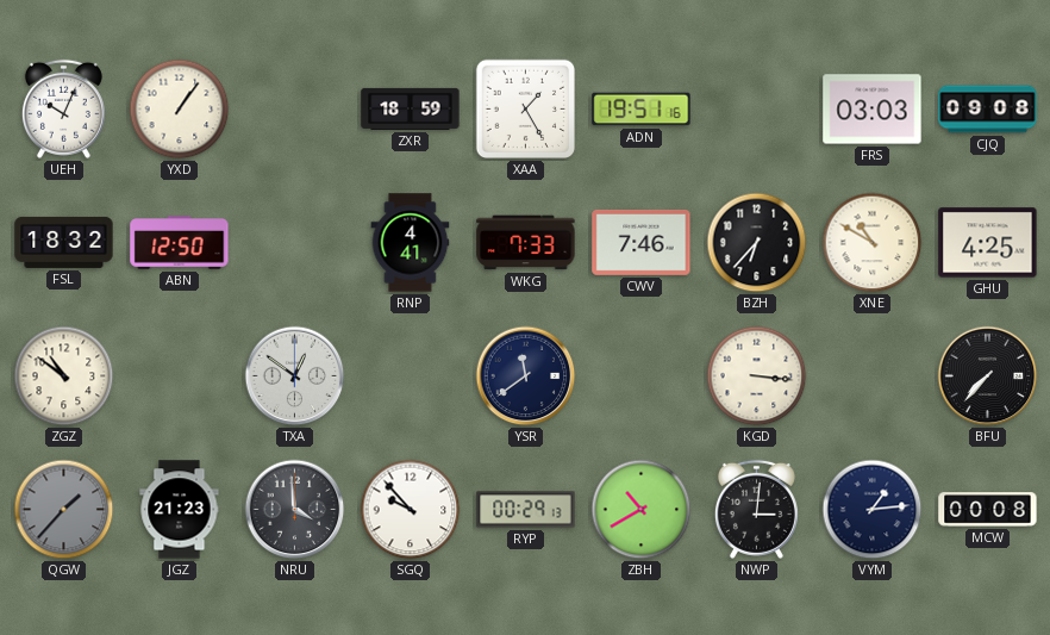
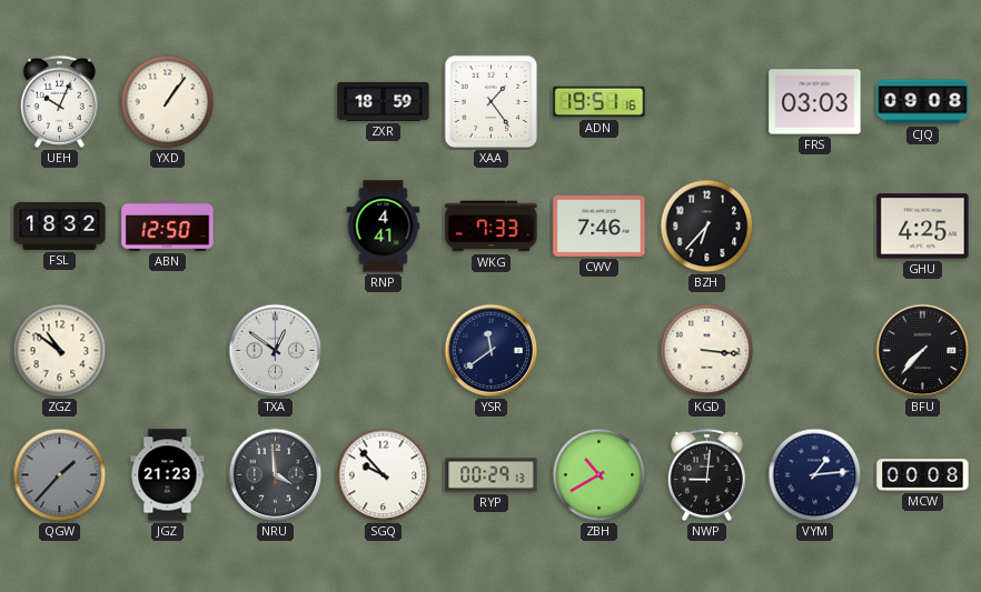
XAA: 1:25 -> 1:24 (490, 102)
XNE: 10:50 -> none (873, 243)
NWP: 3:01 -> 9:01 (706, 474)
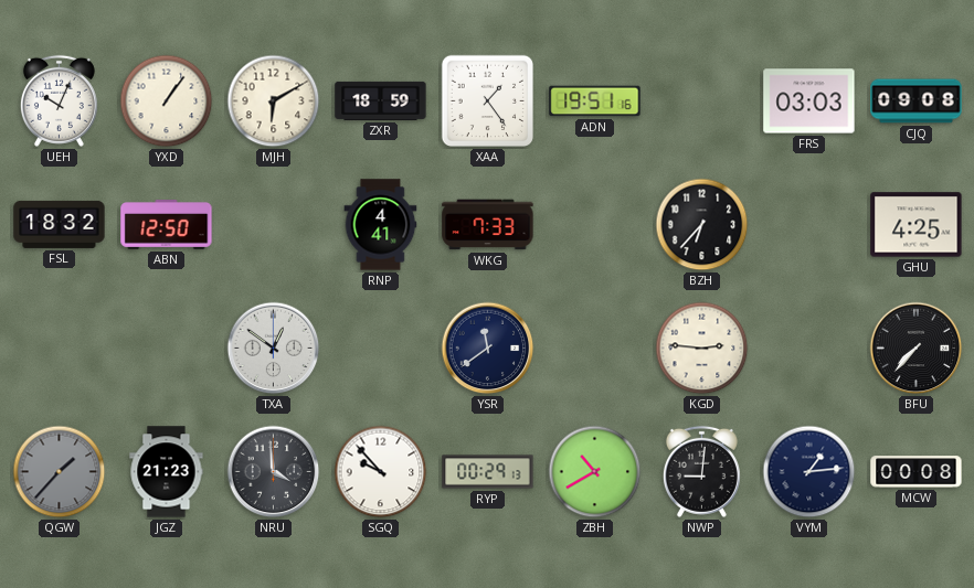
MJH: none -> 6:10 (274, 101)
CWV: 7:46 -> none (599, 225)
ZGZ: 10:51 -> none (60, 351)
KGD: 3:16 -> 2:46 (702, 349)
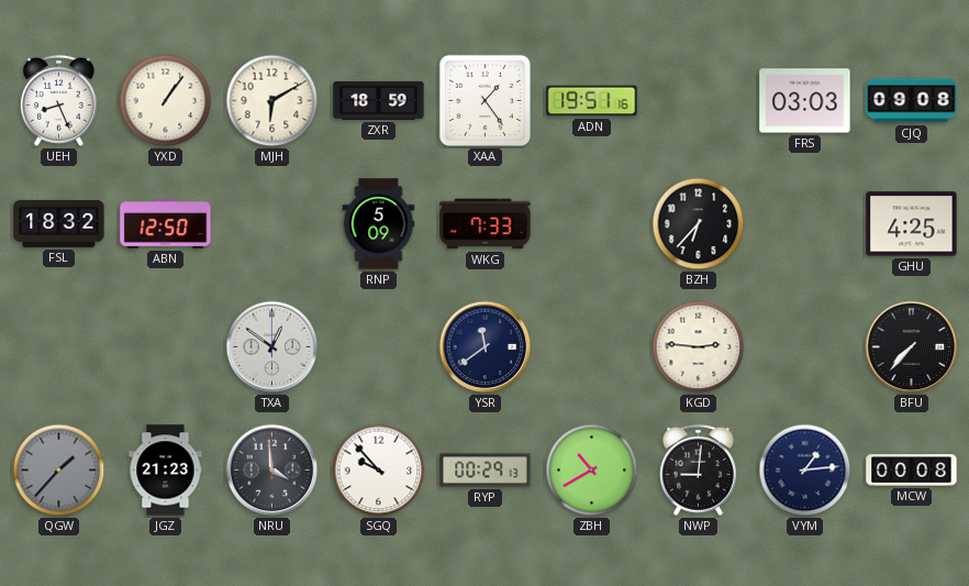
UEH: 10:04 -> 8:26 (58, 100)
RNP: 4:41 -> 5:09 (379, 224)
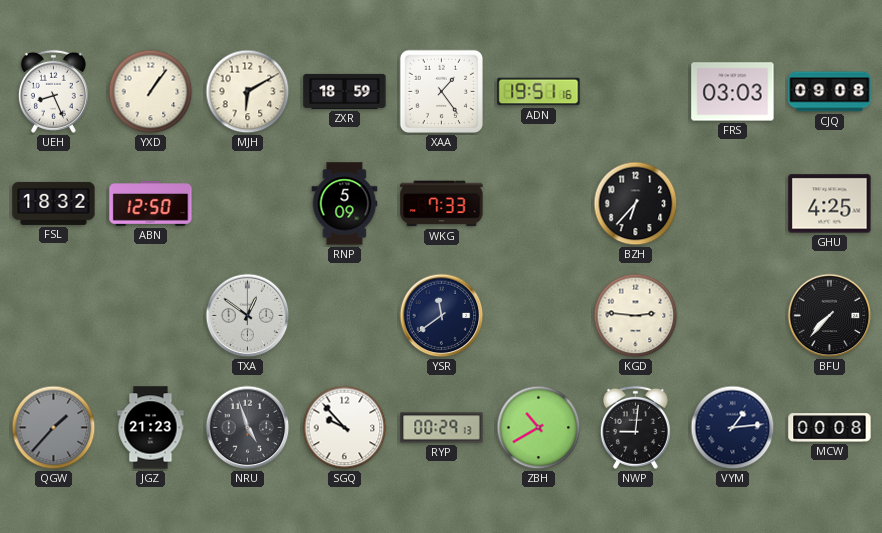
NRU: 3:59 -> 4:57 (248, 428)
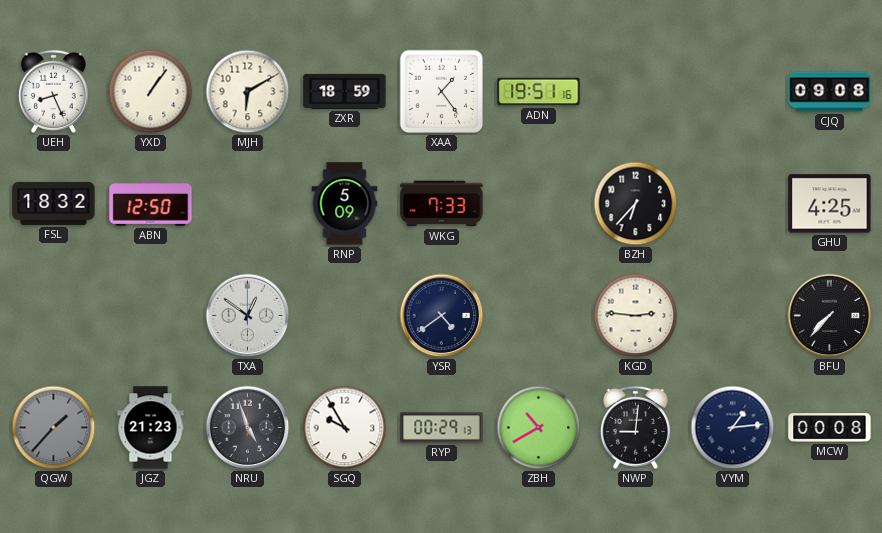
FRS: 03:03 -> none (733, 92)
YSR: 11:39 -> 4:39 (442, 316)
SGQ: 9:53 -> 9:55 (345, 428)
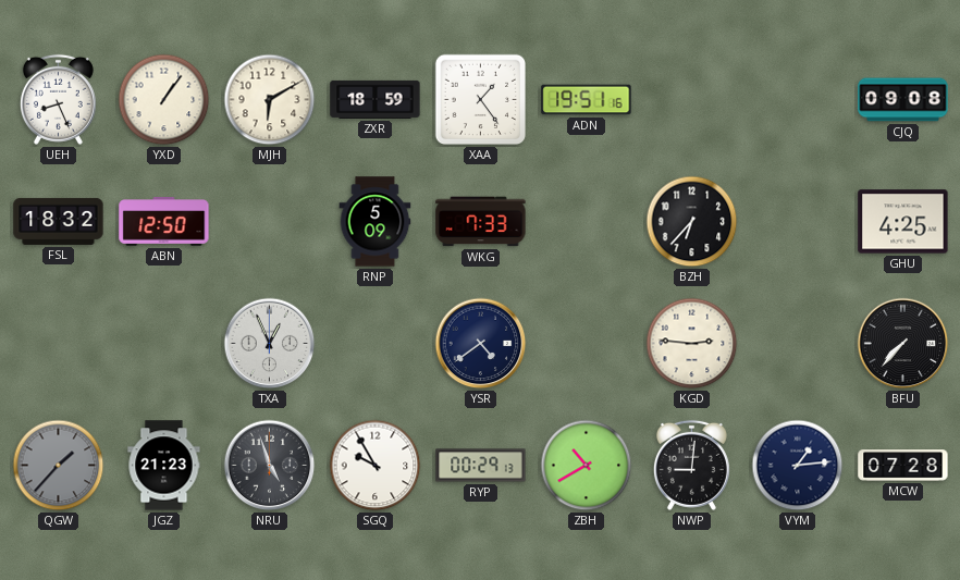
TXA: 12:51 -> 12:56 (270, 344)
MCW: 00:08 -> 07:28 (903, 466)
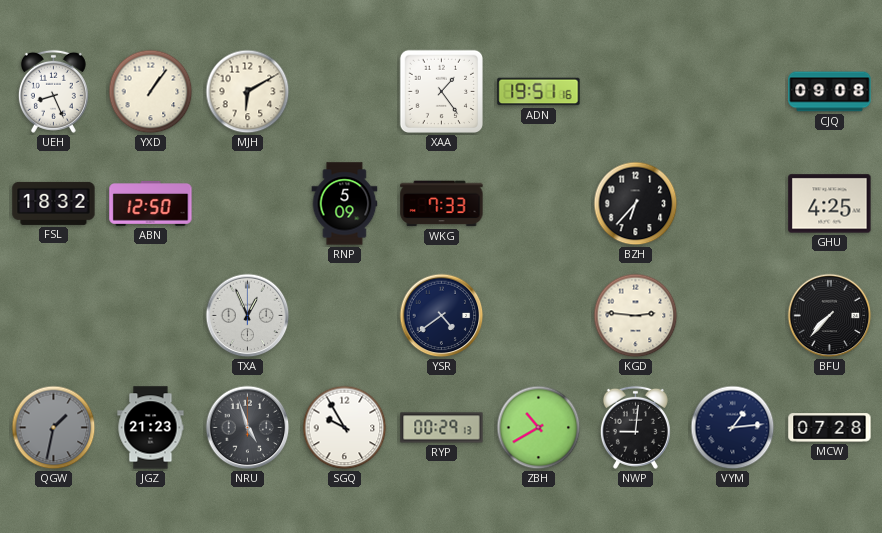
ZXR: 18:59 -> none (376, 99)
QGW: 1:37 -> 1:32 (54, 428)
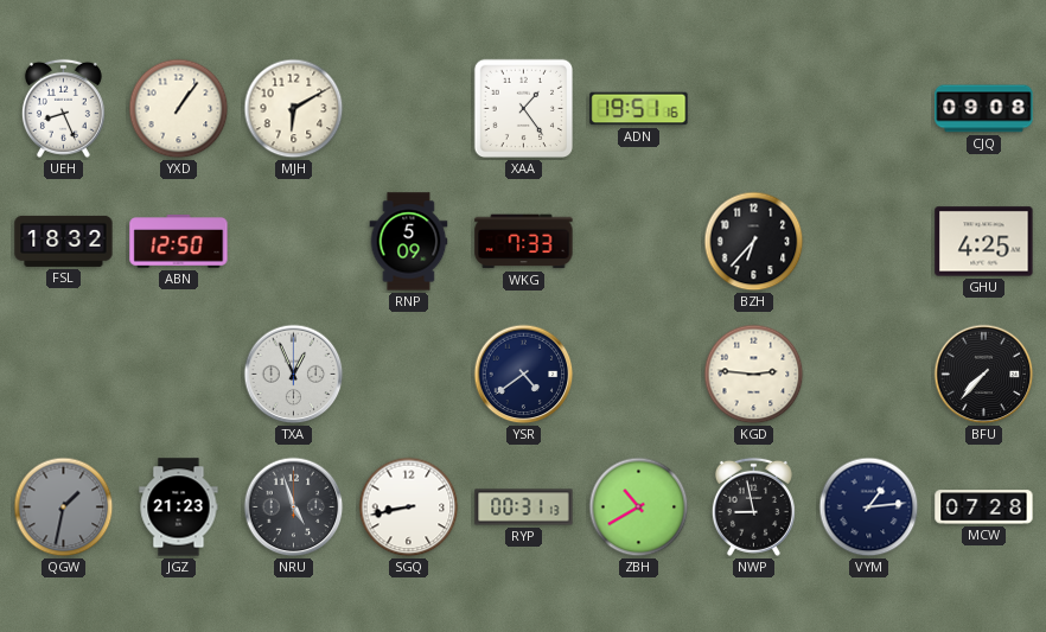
SGQ: 9:55 -> 8:43 (409, 507)
RYP: 00:29 -> 00:31 (524, 507)
NWP: 9:01 -> 8:58 (753, 506)
